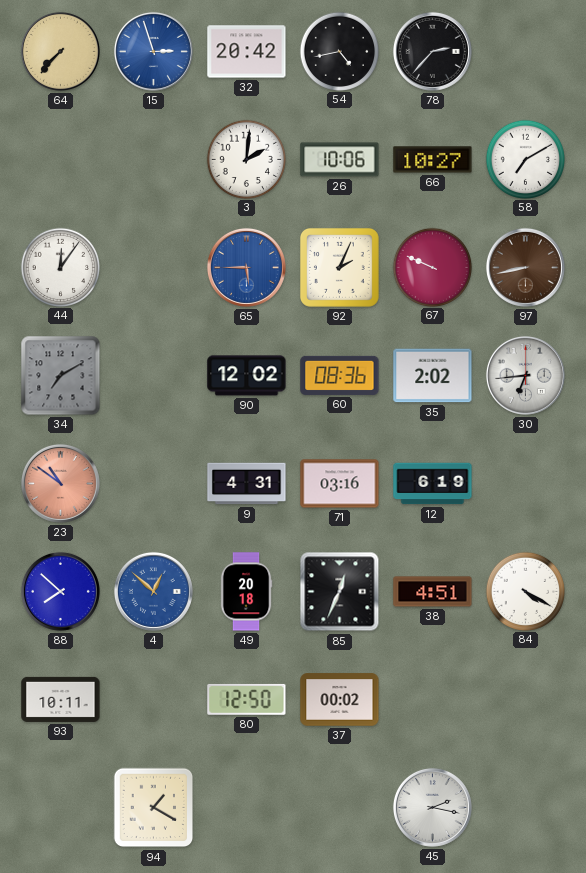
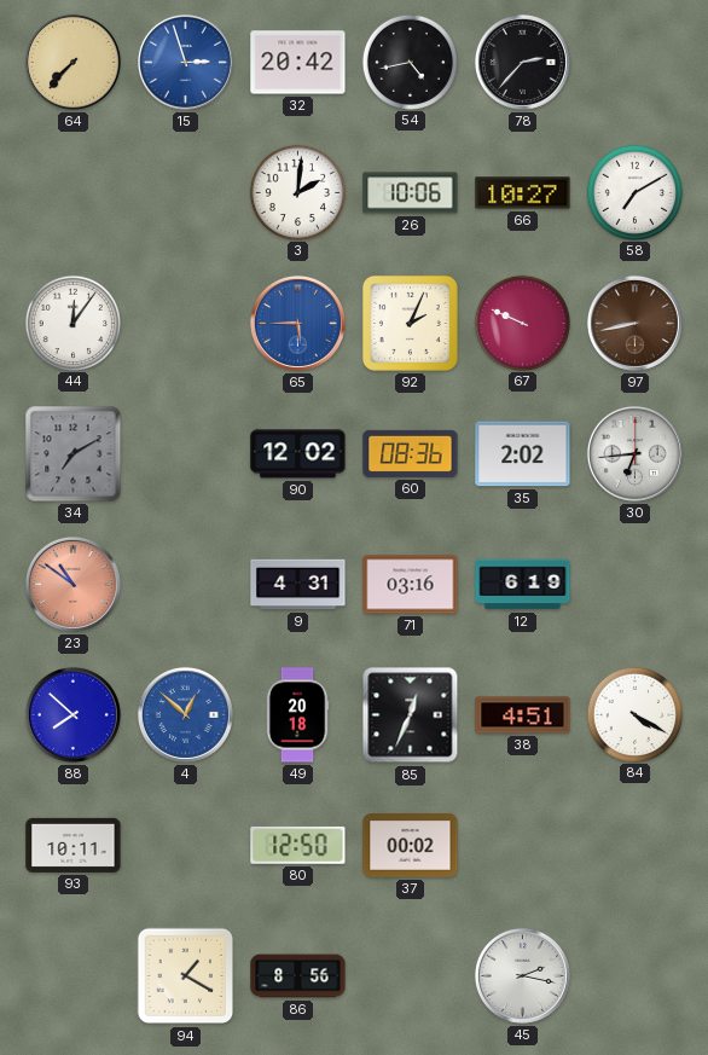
86: none -> 8:56 (298, 976)
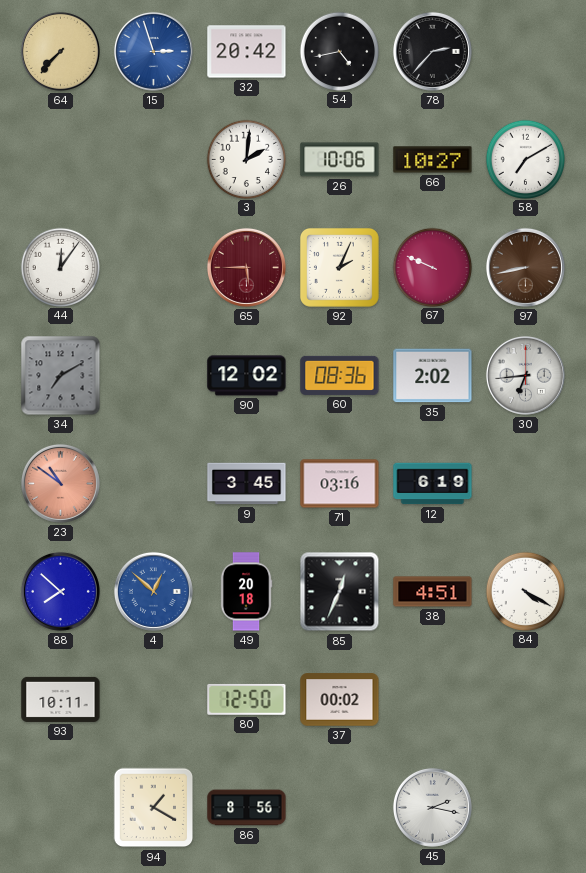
65 dial: blue -> burgundy (246, 267)
9: 4:31 -> 3:45 (247, 484)
